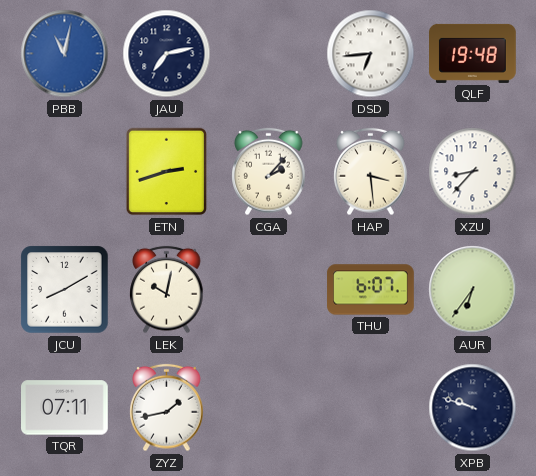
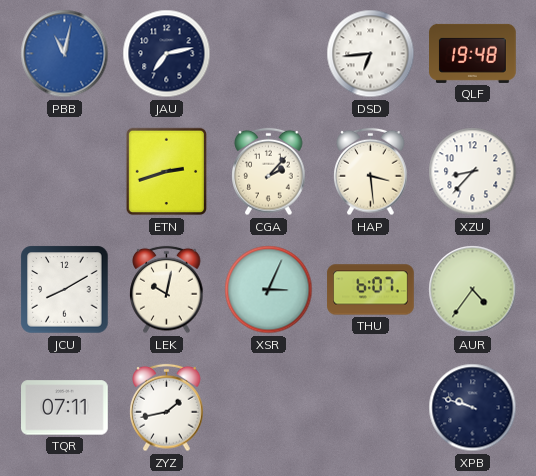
XSR: none -> 3:04 (269, 290)
AUR: 6:36 -> 4:36 (473, 290)
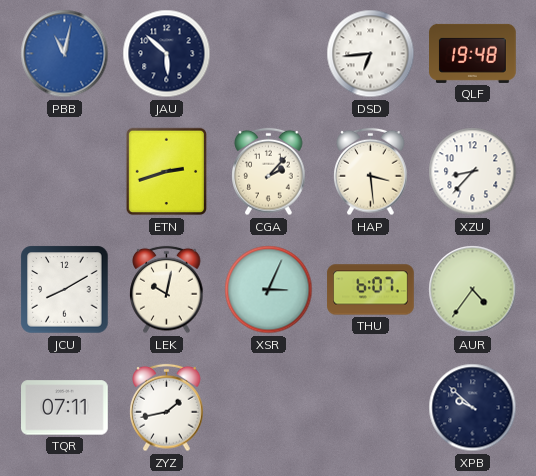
JAU: 7:13 -> 5:52 (167, 54)
XPB: 9:48 -> 9:52 (473, 408)
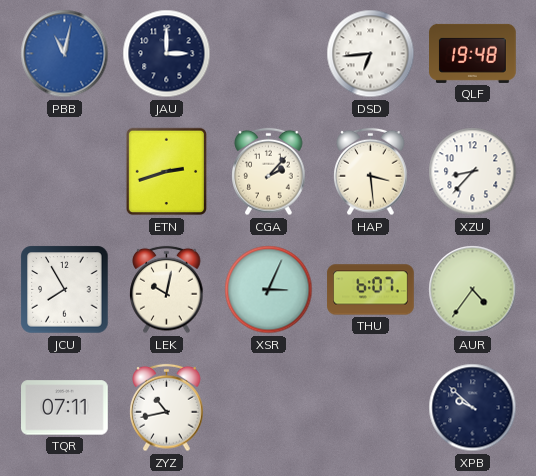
JAU: 5:52 -> 3:00 (167, 54)
JCU: 8:10 -> 7:55 (65, 290)
ZYZ: 1:43 -> 10:43 (167, 408)
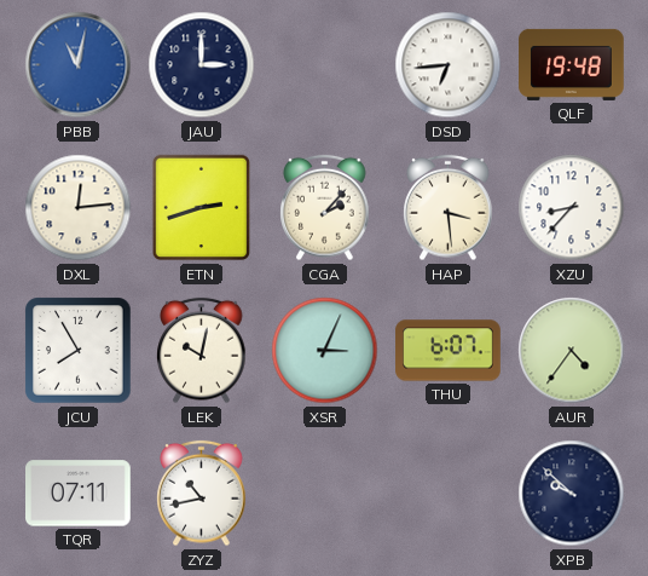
DXL: none -> 12:14 (79, 208)
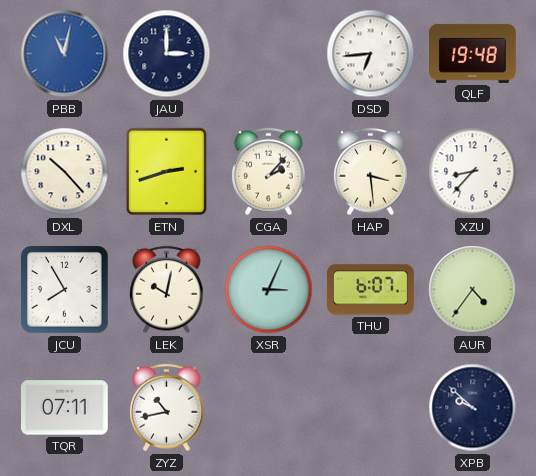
DXL: 12:14 -> 10:23 (65, 172)
